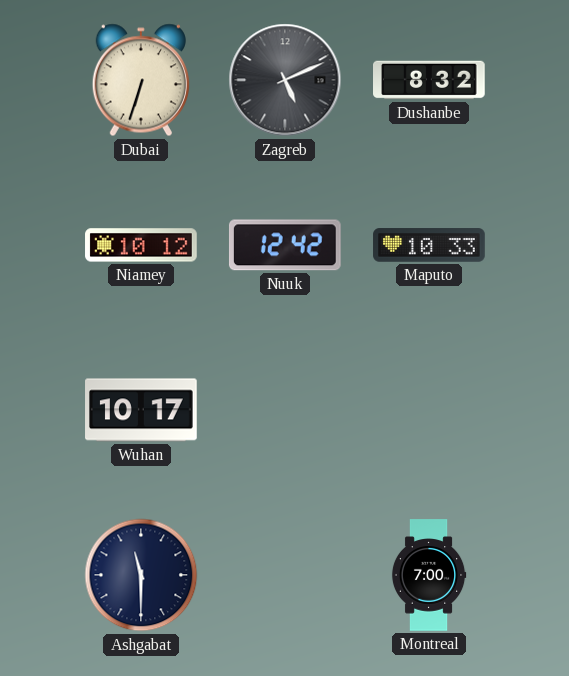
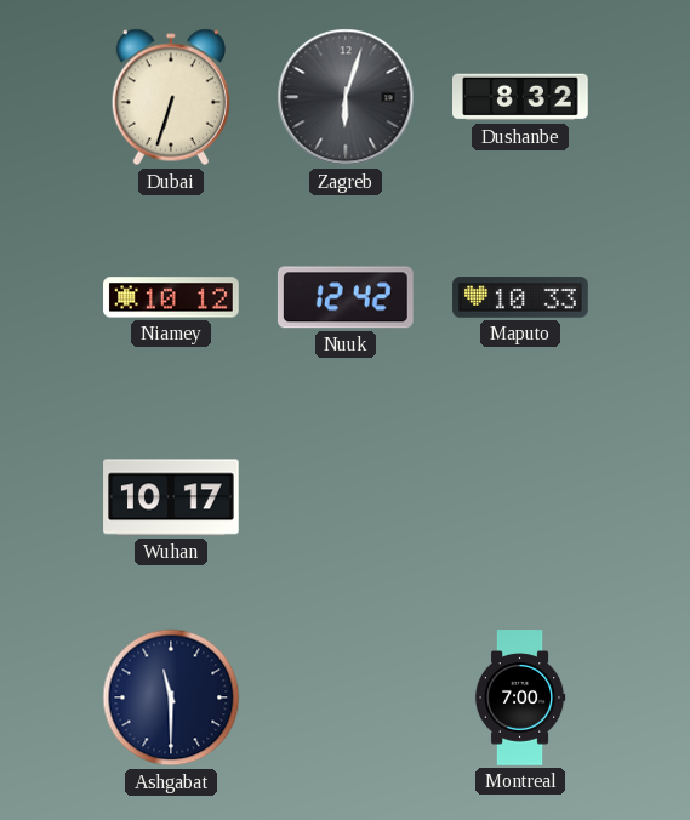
Zagreb: 5:11 -> 6:03 (346, 97)
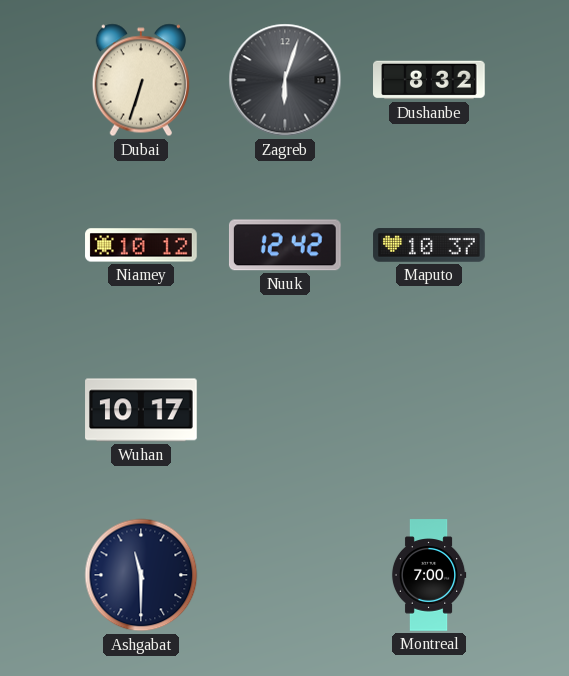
Maputo: 10:33 -> 10:37 (429, 245)
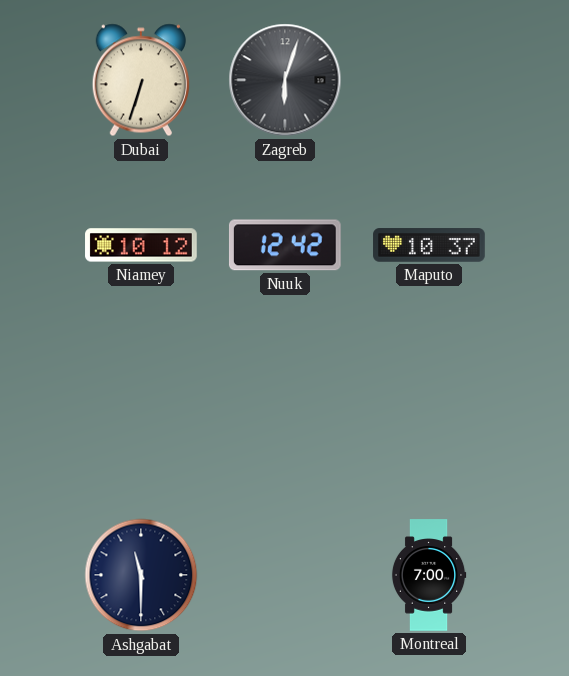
Dushanbe: 8:32 -> none (430, 80)
Wuhan: 10:17 -> none (141, 410)
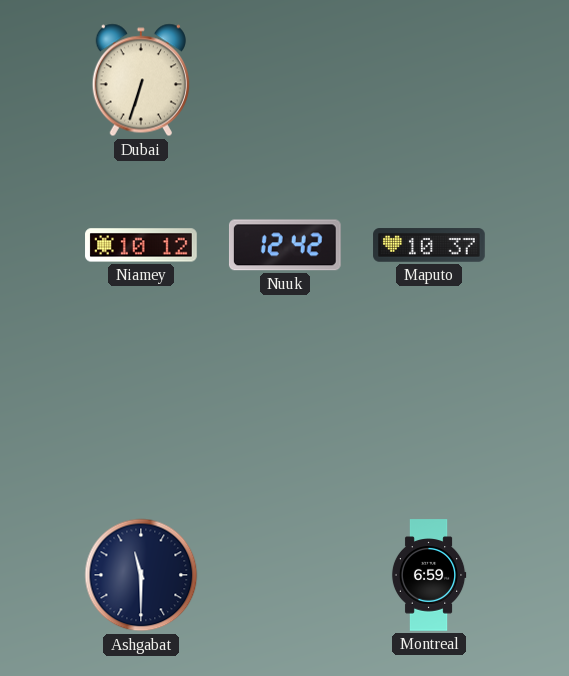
Zagreb: 6:03 -> none (285, 80)
Montreal: 7:00 -> 6:59 (429, 575)
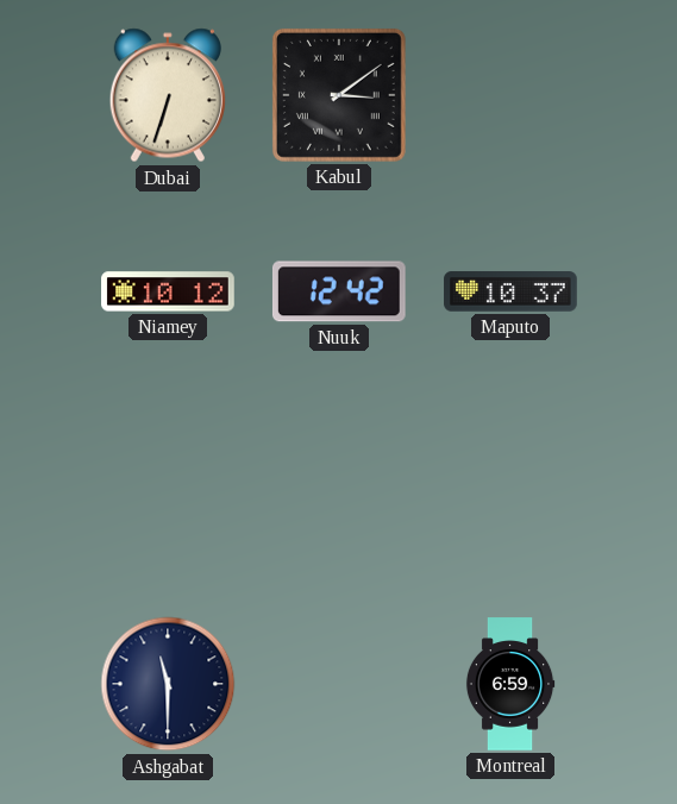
Kabul: none -> 3:09 (339, 95)
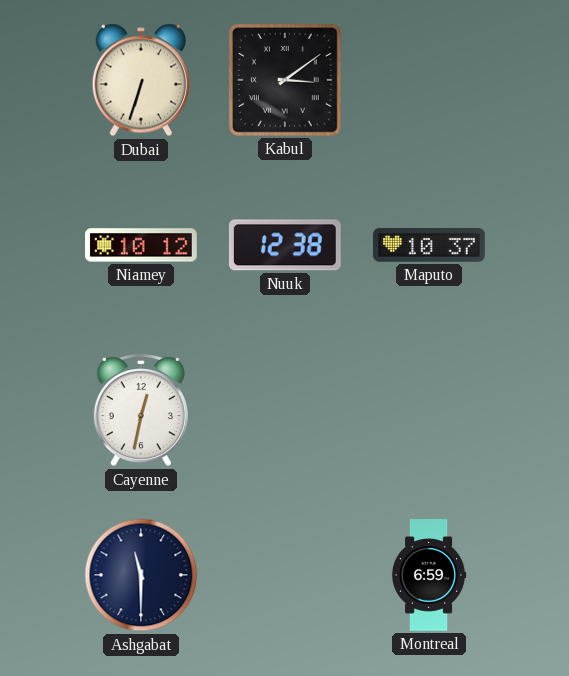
Nuuk: 12:42 -> 12:38 (285, 245)
Cayenne: none -> 12:32 (141, 410)
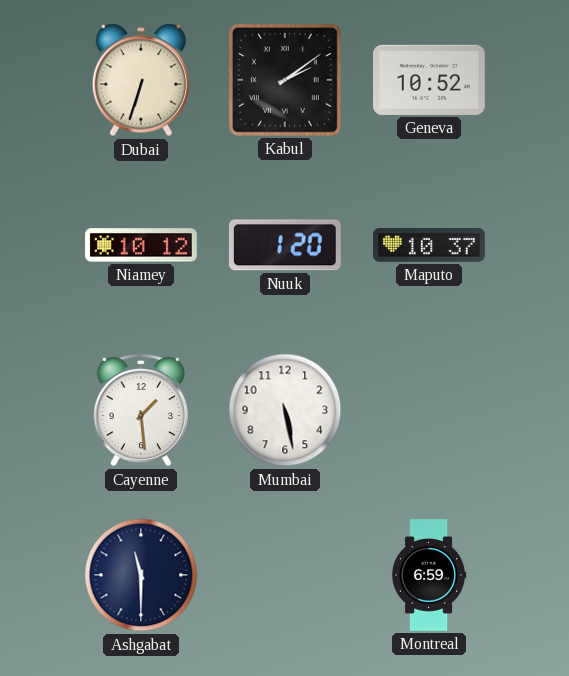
Kabul: 3:09 -> 2:09 (285, 80)
Geneva: none -> 10:52 (430, 80)
Nuuk: 12:38 -> 1:20 (285, 245)
Cayenne: 12:32 -> 1:29 (141, 410)
Mumbai: none -> 5:28 (285, 410)
